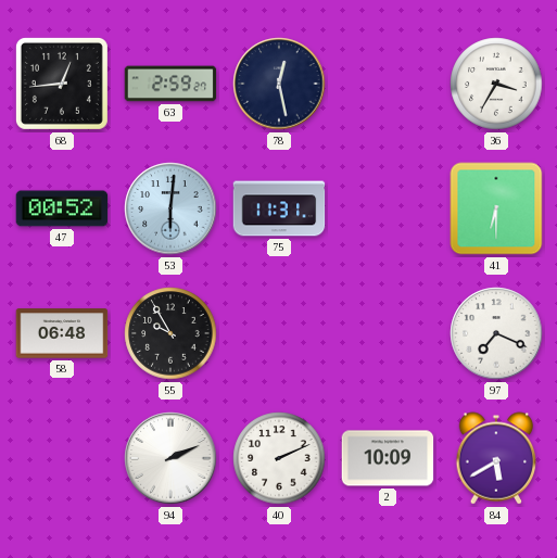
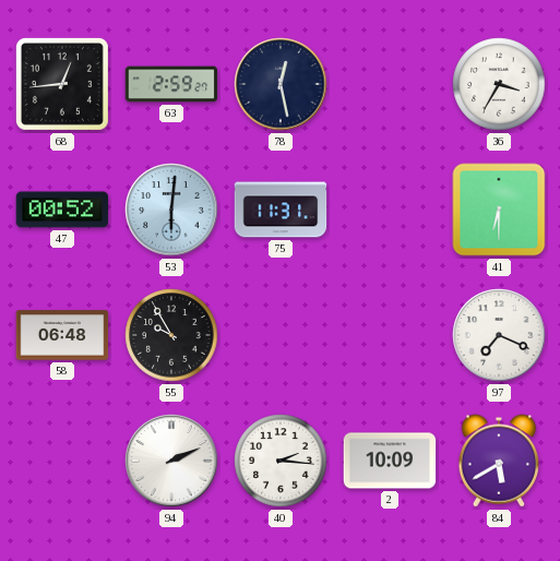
40: 2:11 -> 2:16 (281, 461)
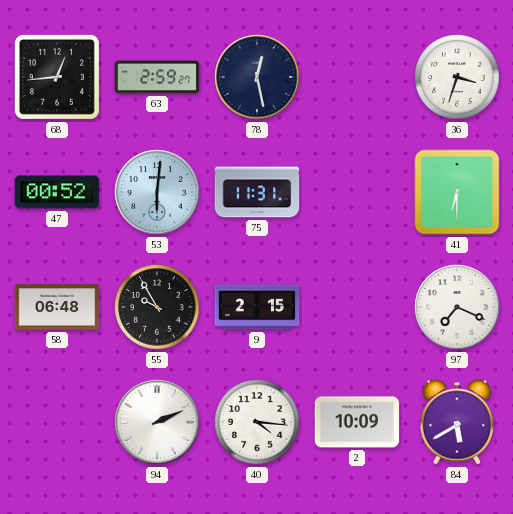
36: 3:35 -> 3:33 (457, 77)
9: none -> 2:15 (257, 307)
40: 2:16 -> 4:16 (257, 422)
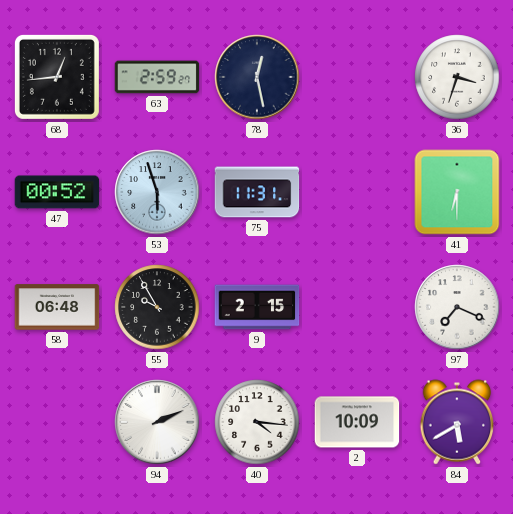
53: 6:01 -> 5:57 (157, 192)
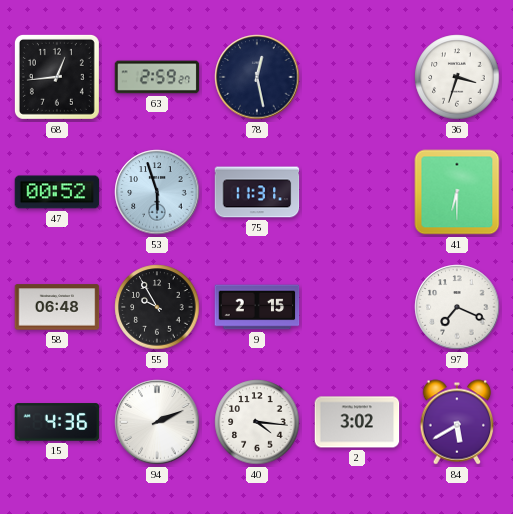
15: none -> 4:36 (57, 422)
2: 10:09 -> 3:02 (357, 422)
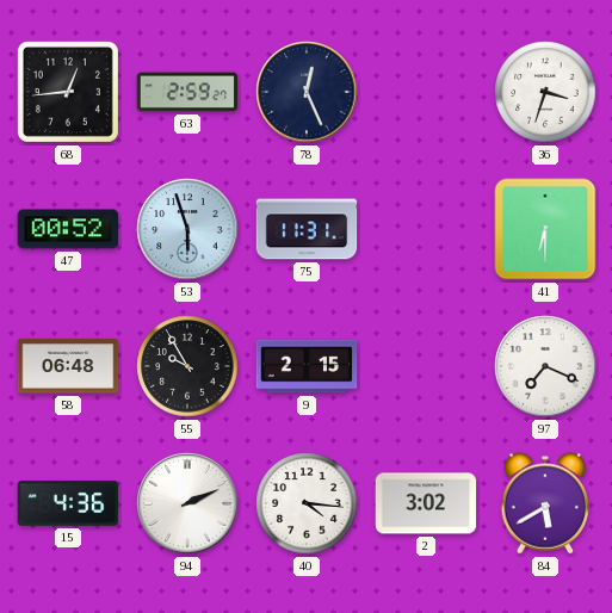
78: 12:28 -> 12:26 (307, 92)
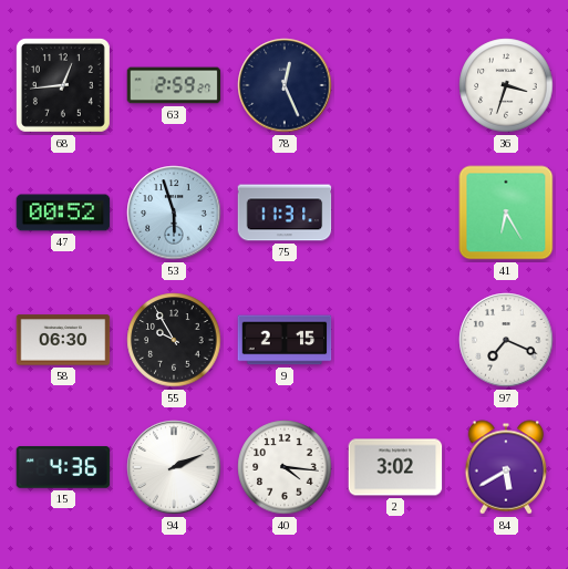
41: 6:30 -> 6:25 (506, 213)
58: 06:48 -> 06:30 (63, 340)
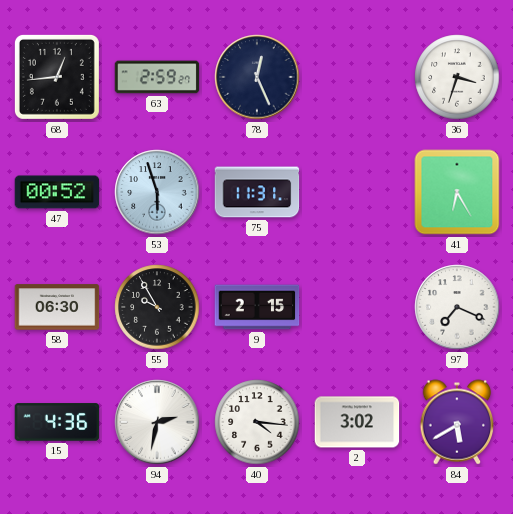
94: 2:11 -> 2:32 (157, 422)
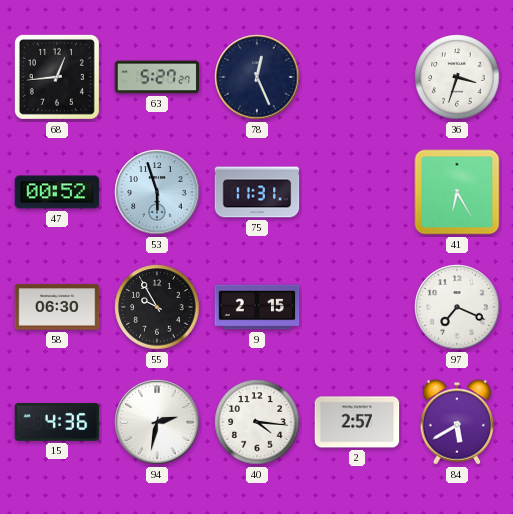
63: 2:59 -> 5:27 (157, 77)
2: 3:02 -> 2:57 (357, 422)
